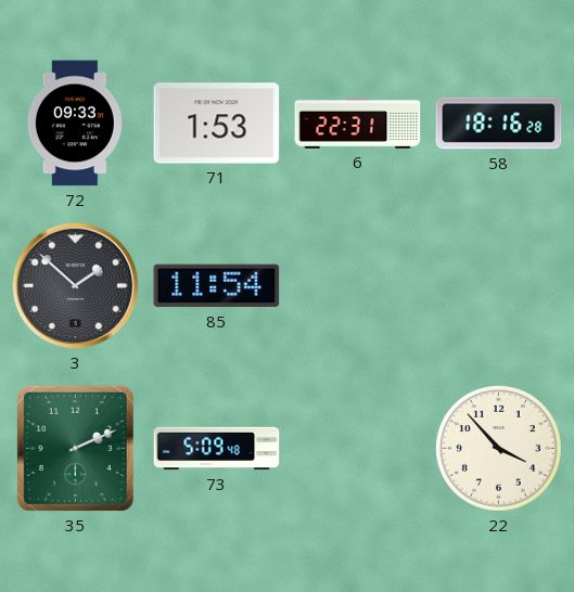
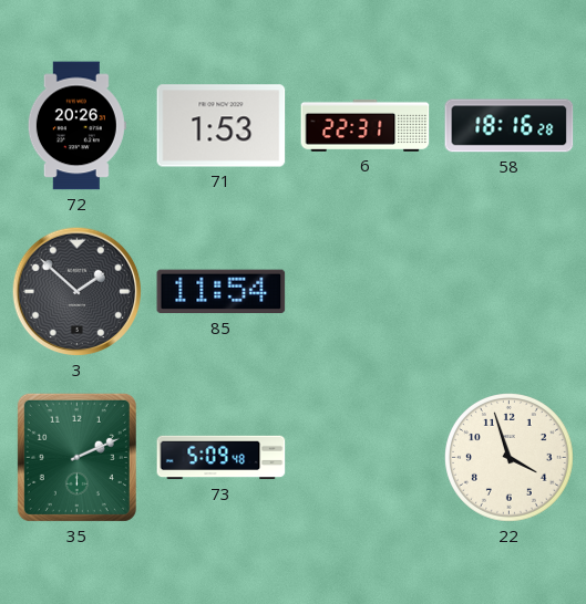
72: 09:33 -> 20:26 (76, 126)
22: 3:53 -> 3:57 (510, 458)
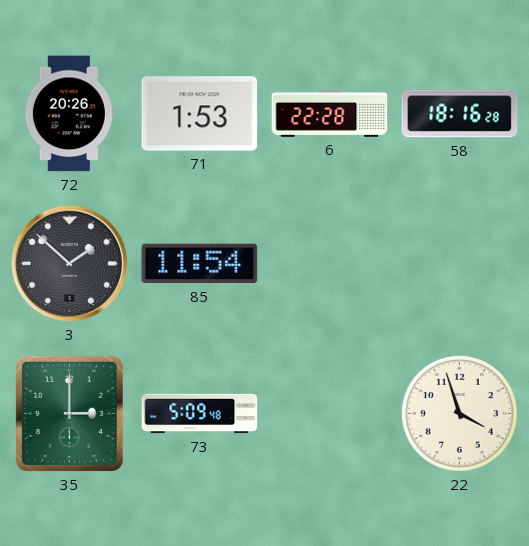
6: 22:31 -> 22:28 (330, 113)
35: 2:11 -> 3:00 (69, 413)
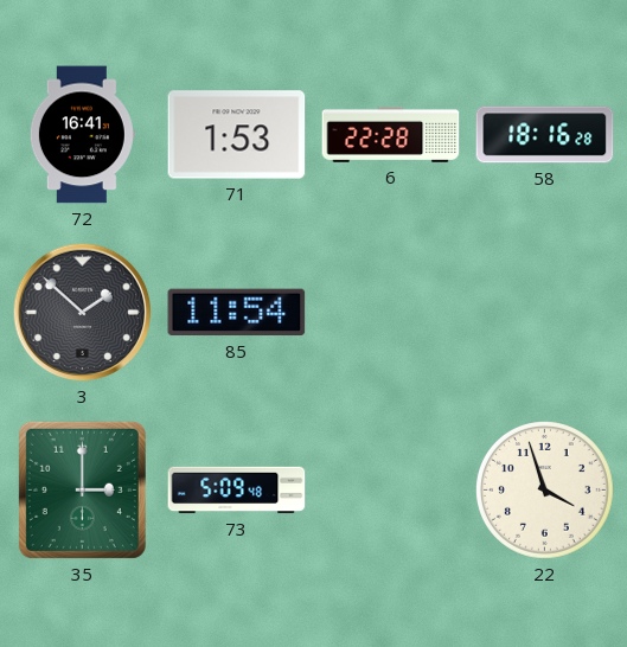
72: 20:26 -> 16:41 (82, 135)
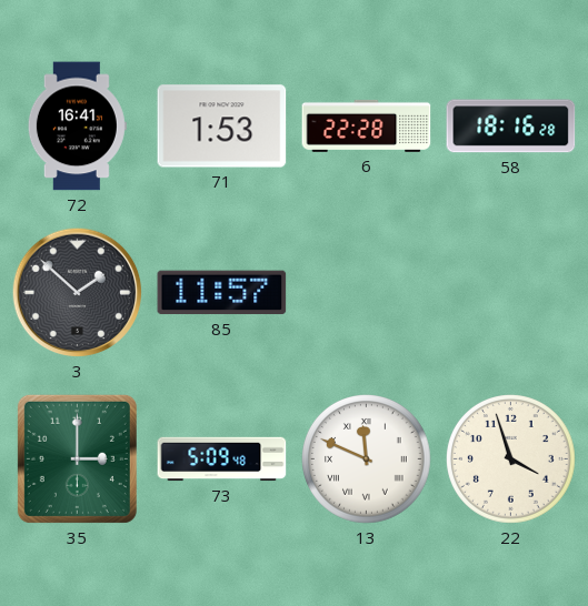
85: 11:54 -> 11:57 (222, 293)
13: none -> 11:49 (367, 459)
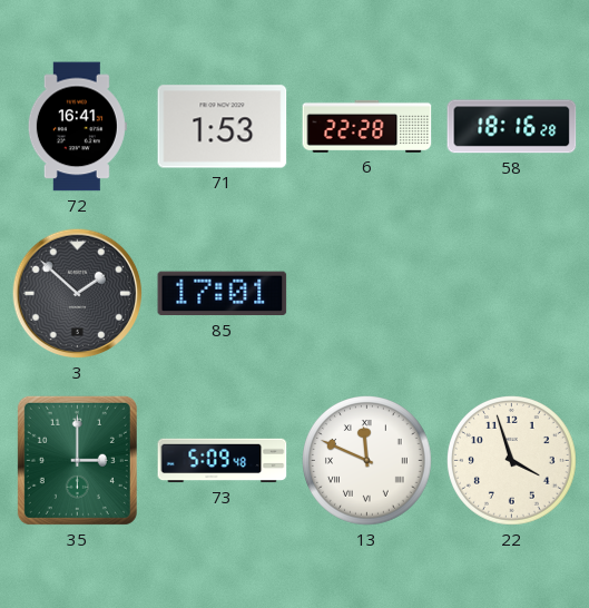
85: 11:57 -> 17:01 (223, 294)
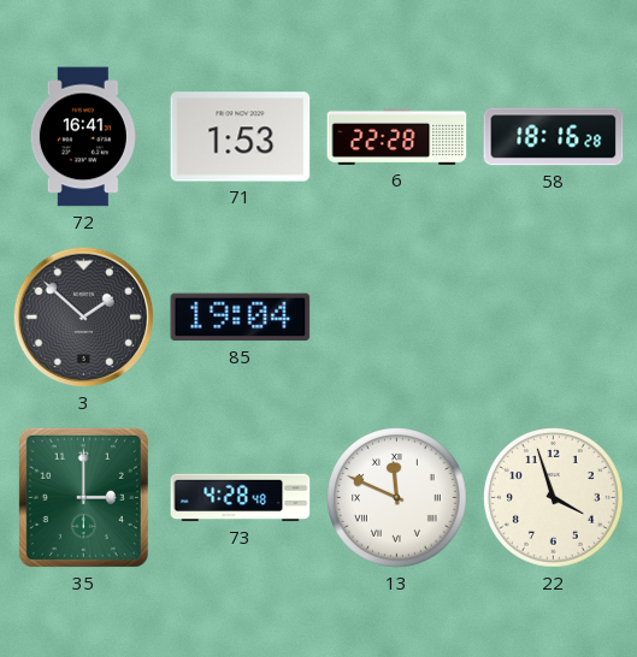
85: 17:01 -> 19:04 (241, 318)
73: 5:09 -> 4:28 (241, 498)
